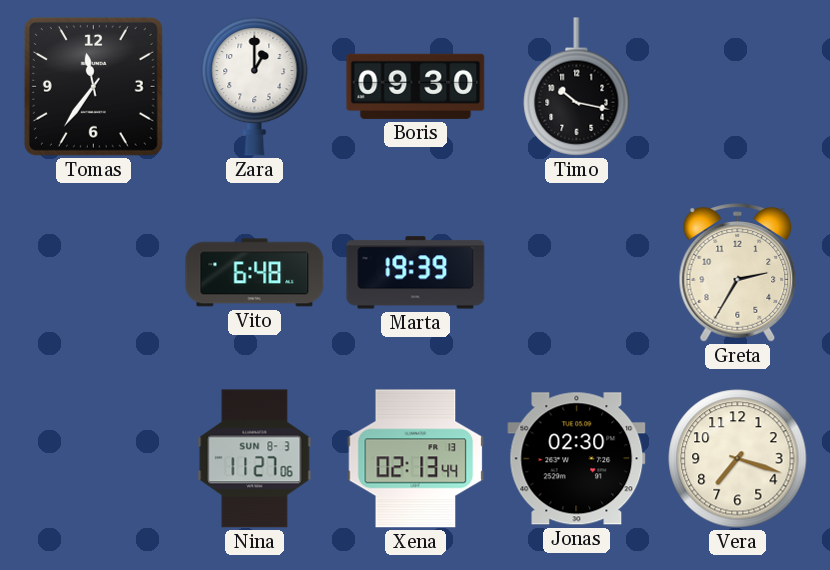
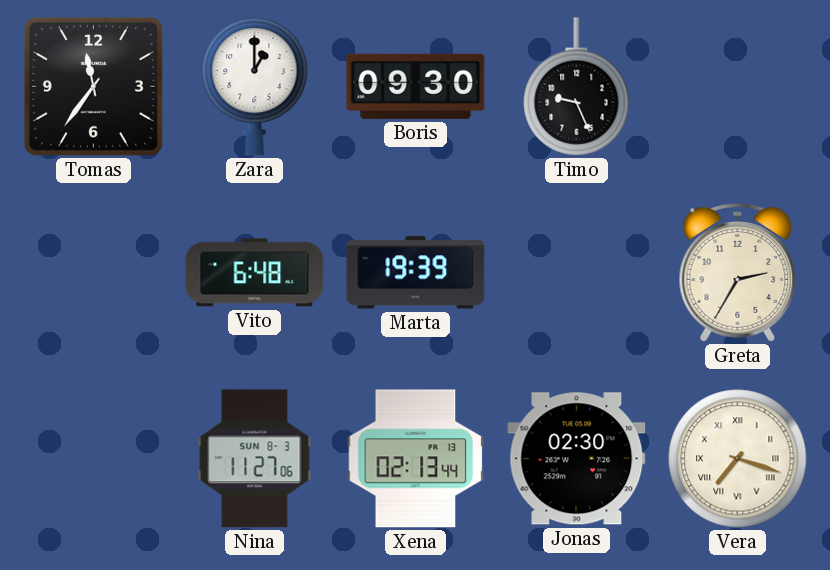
Timo: 10:17 -> 9:26 (577, 87)
Vera numerals: Arabic -> Roman (738, 459)
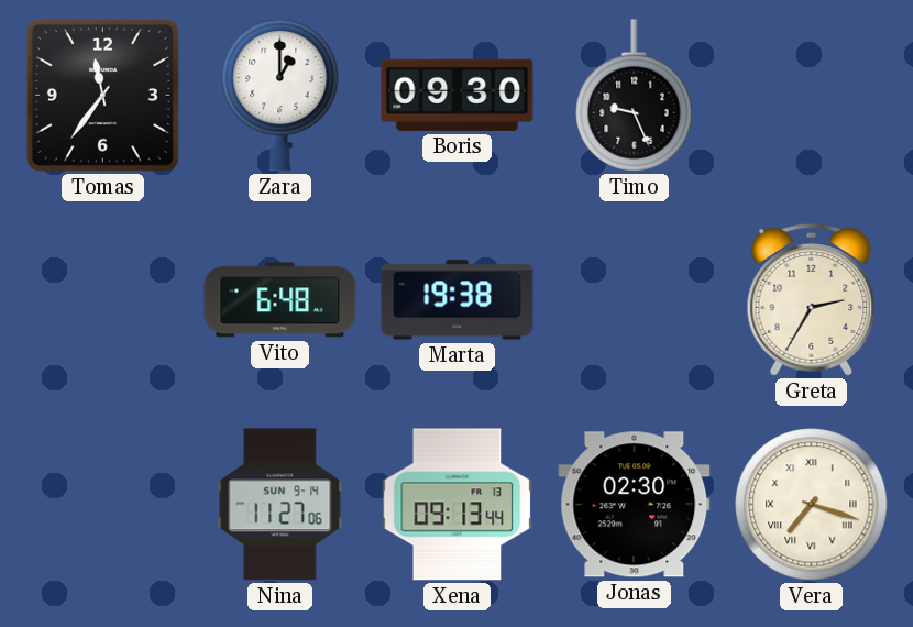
Marta: 19:39 -> 19:38 (458, 300)
Nina date: SUN 8-3 -> SUN 9-14 (280, 505)
Xena: 02:13 -> 09:13 (458, 505)
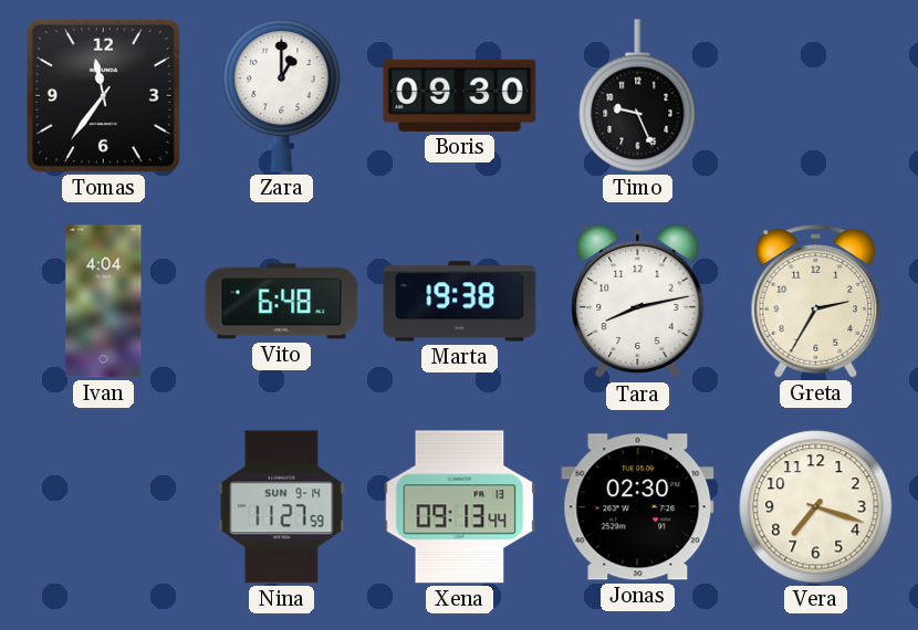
Ivan: none -> 4:04 (104, 302)
Tara: none -> 8:13 (638, 302)
Nina: 11:27:06 -> 11:27:59 (282, 507)
Vera numerals: Roman -> Arabic (816, 507)
